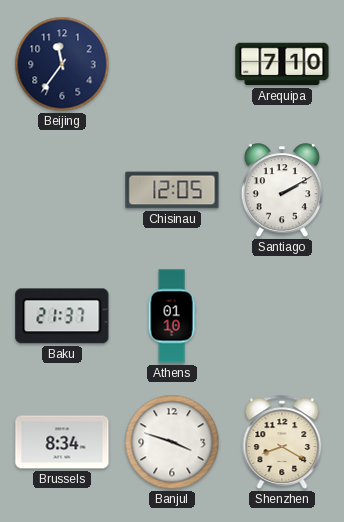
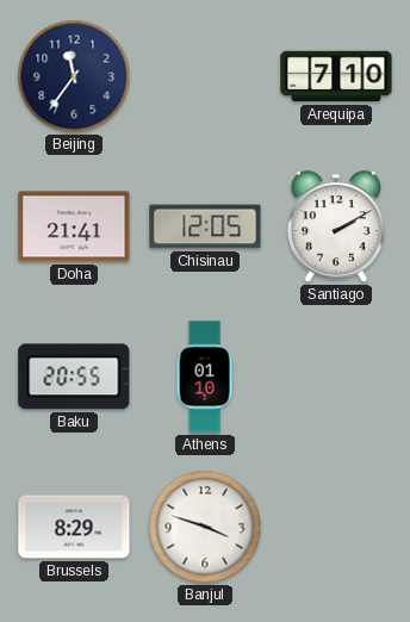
Doha: none -> 21:41 (74, 226)
Baku: 21:37 -> 20:55 (74, 377)
Brussels: 8:34 -> 8:29 (74, 527)
Shenzhen: 8:20 -> none (282, 442)
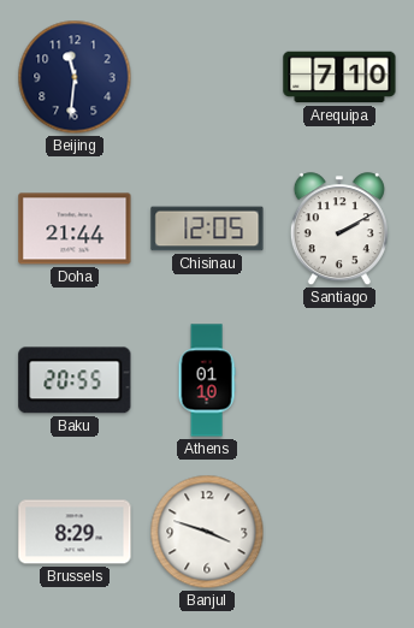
Beijing: 11:36 -> 11:31 (75, 77)
Doha: 21:41 -> 21:44 (75, 229)
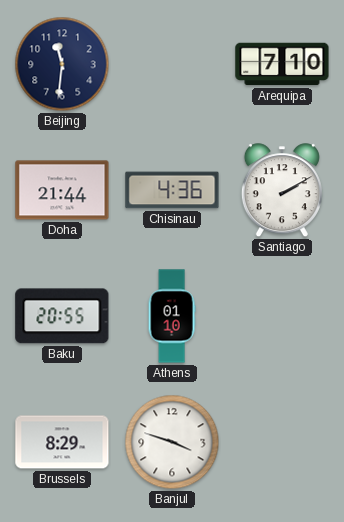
Chisinau: 12:05 -> 4:36 (172, 190)
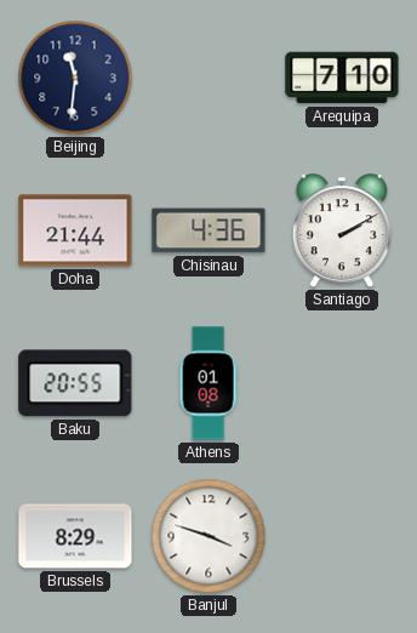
Athens: 01:10 -> 01:08 (208, 383)
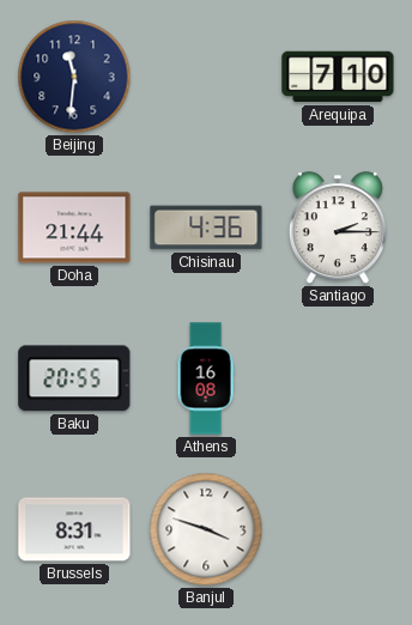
Santiago: 2:10 -> 2:15 (338, 229)
Athens: 01:08 -> 16:08 (206, 378)
Brussels: 8:29 -> 8:31 (74, 529)
